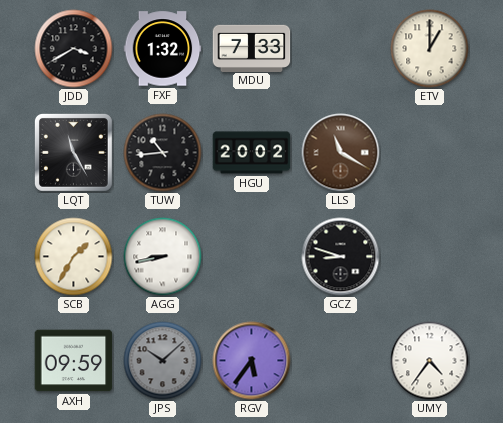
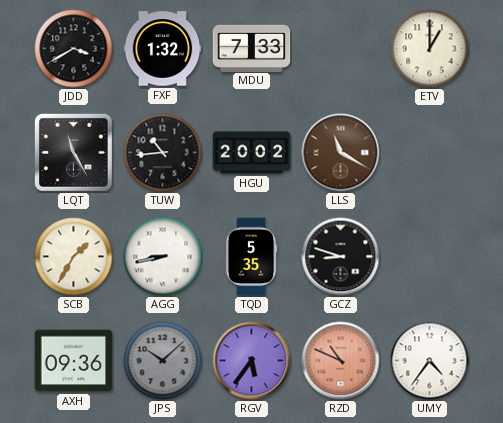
TQD: none -> 5:35 (251, 257)
AXH: 09:59 -> 09:36 (74, 361)
RZD: none -> 10:49 (341, 361)
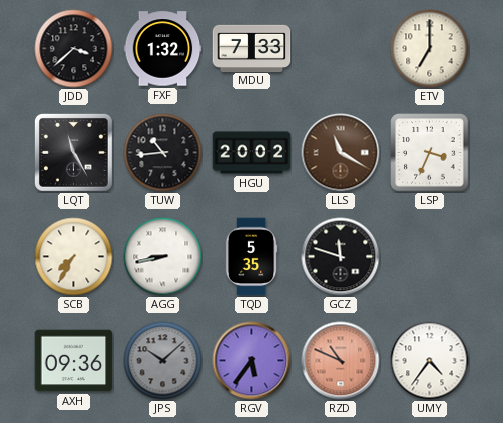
JDD: 3:40 -> 3:38 (74, 49)
ETV: 1:00 -> 7:00 (430, 49)
LSP: none -> 3:34 (430, 153)
SCB: 1:35 -> 7:35 (74, 257)
GCZ: 8:48 -> 11:48 (341, 257)
